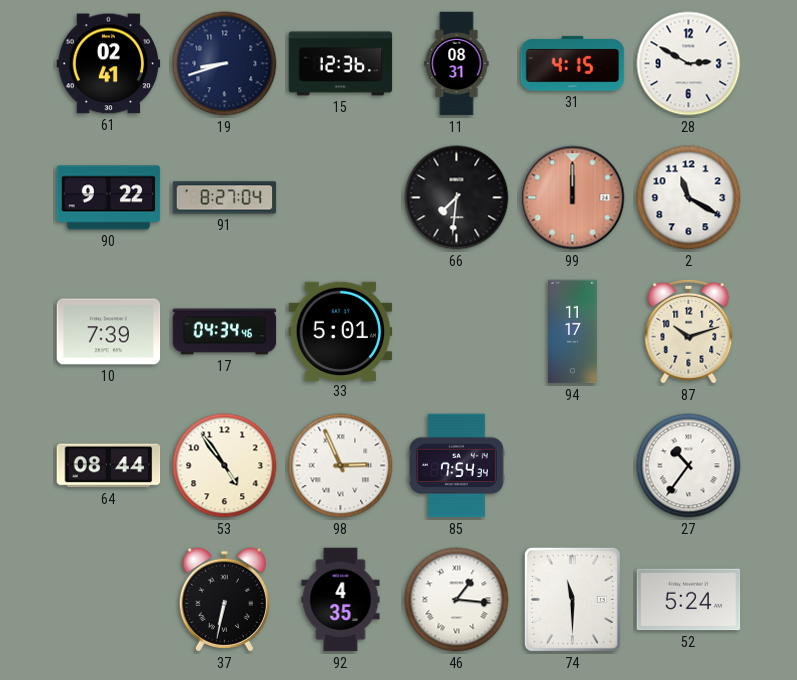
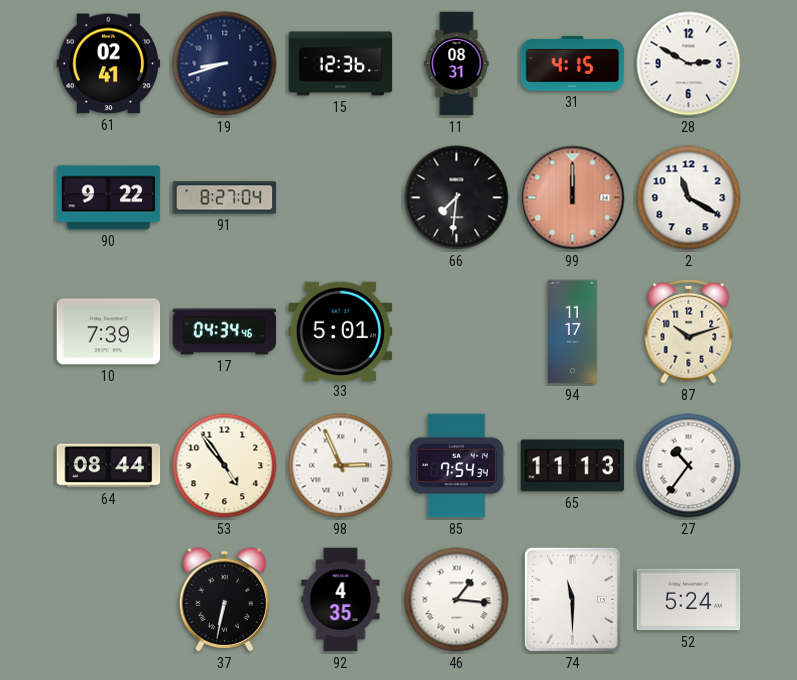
65: none -> 11:13 (573, 466)
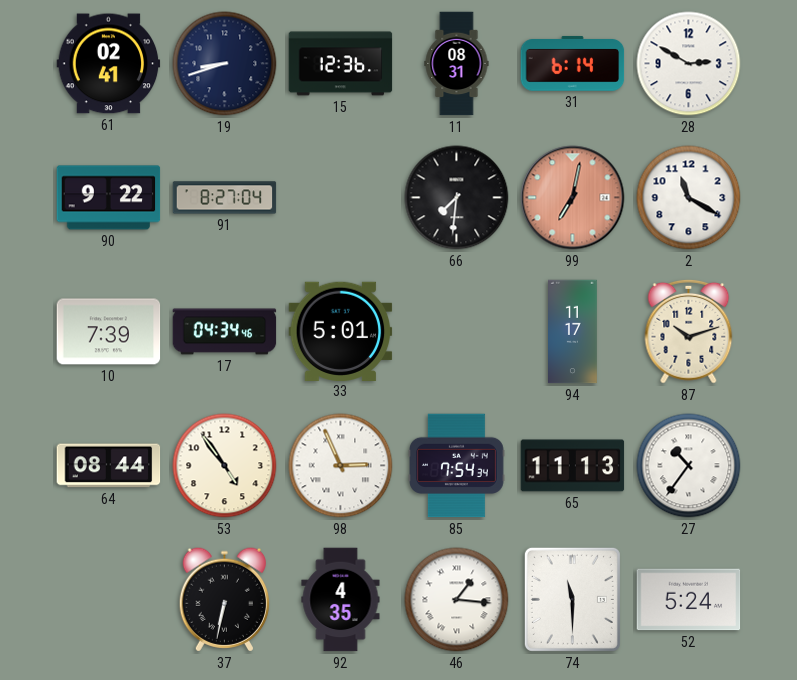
31: 4:15 -> 6:14 (573, 63)
99: 12:00 -> 7:02 (573, 198)
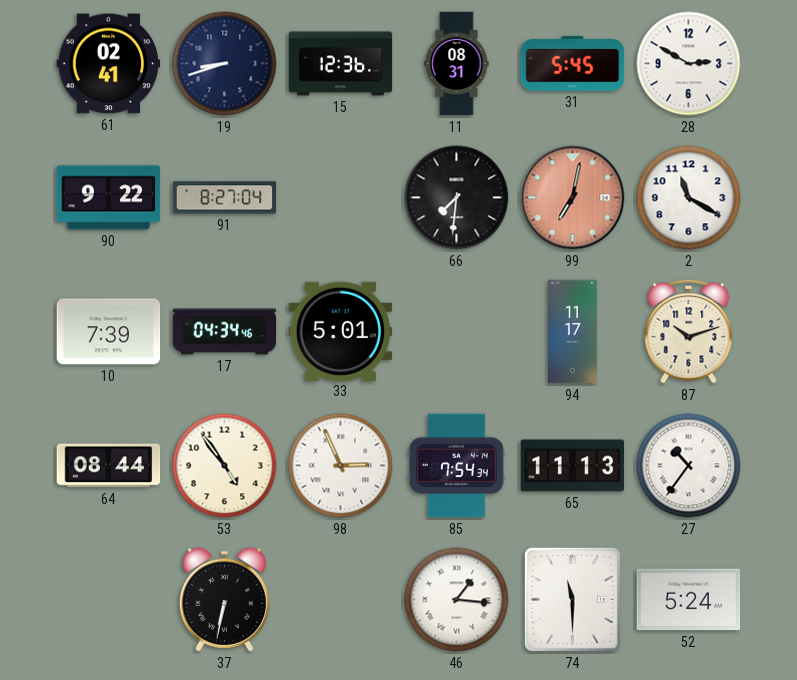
31: 6:14 -> 5:45 (573, 63)
92: 4:35 -> none (341, 600)
